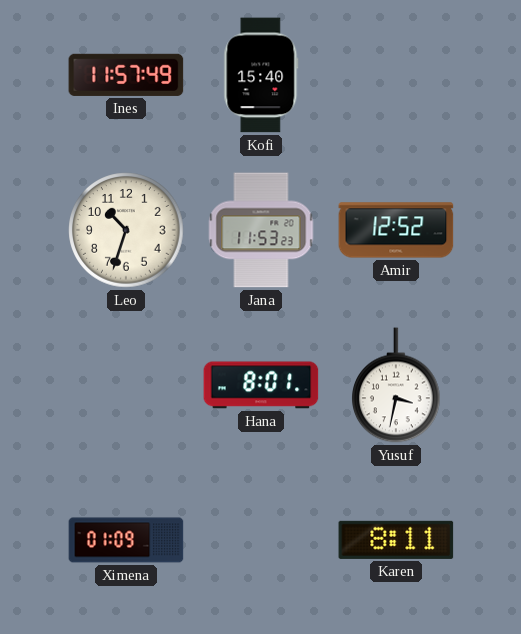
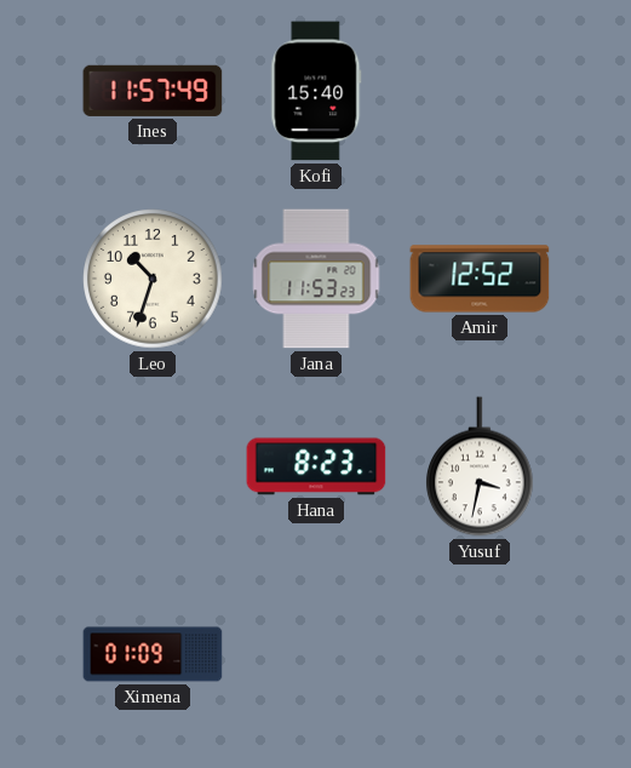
Hana: 8:01 -> 8:23 (316, 466)
Karen: 8:11 -> none (396, 540)
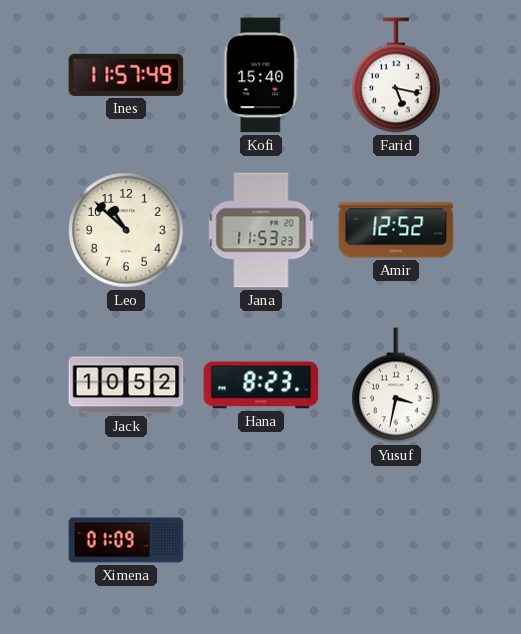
Farid: none -> 5:17 (397, 75)
Leo: 10:33 -> 10:52 (126, 230)
Jack: none -> 10:52 (126, 385)
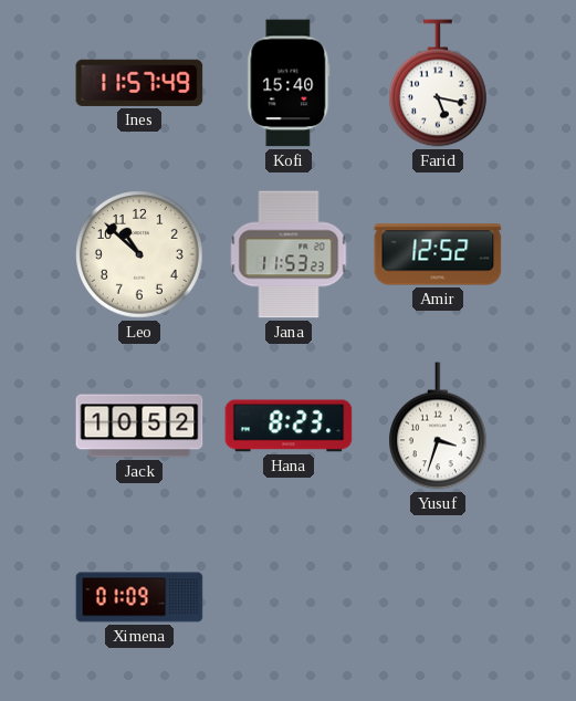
Yusuf: 3:32 -> 3:33 (439, 426)
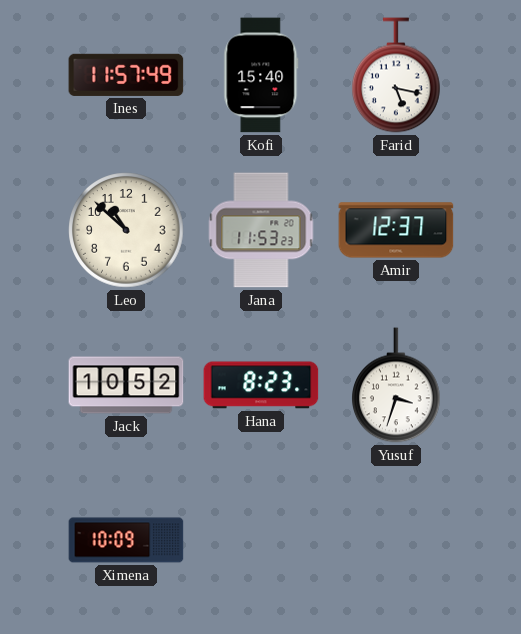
Amir: 12:52 -> 12:37 (396, 230)
Ximena: 01:09 -> 10:09 (126, 540)
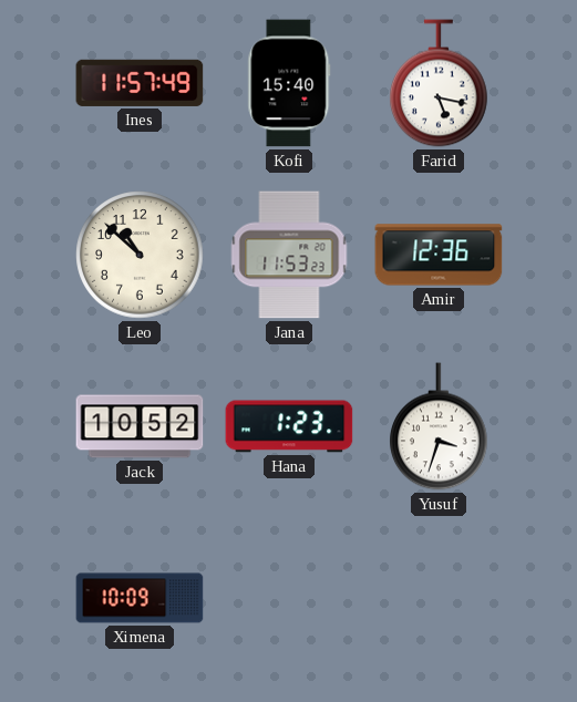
Amir: 12:37 -> 12:36 (439, 255)
Hana: 8:23 -> 1:23 (289, 426)
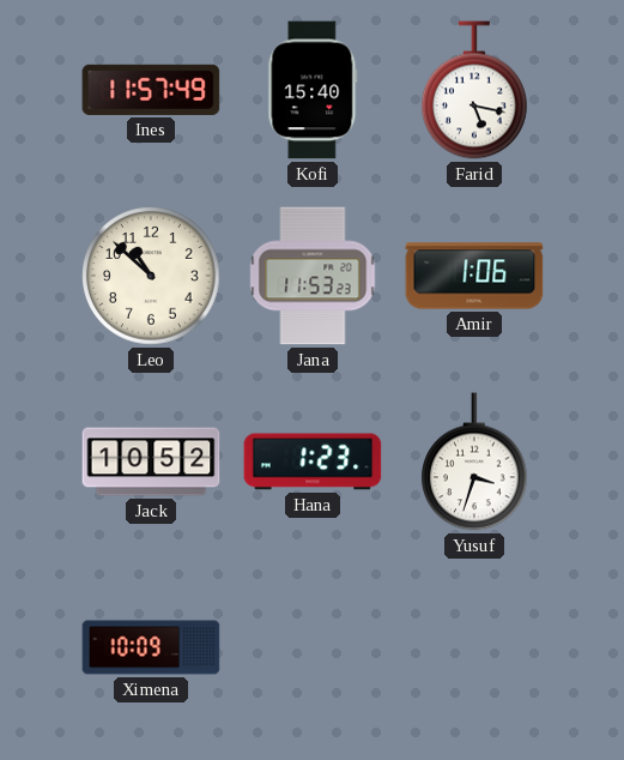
Amir: 12:36 -> 1:06 (474, 276)
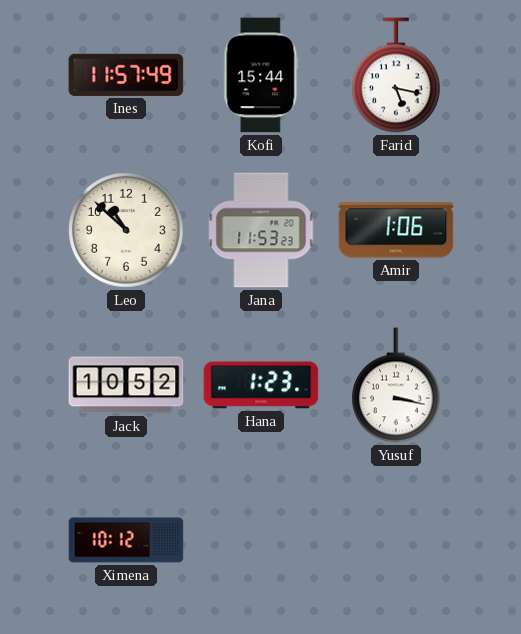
Kofi: 15:40 -> 15:44 (261, 75)
Yusuf: 3:33 -> 3:17 (397, 385)
Ximena: 10:09 -> 10:12 (126, 540)
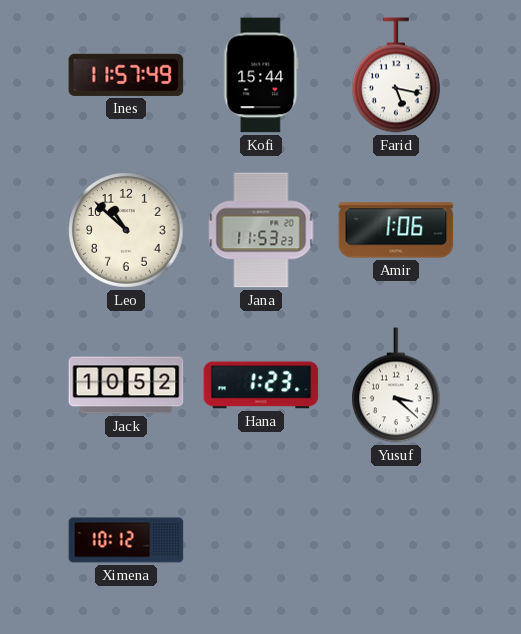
Yusuf: 3:17 -> 3:22 (397, 385)
